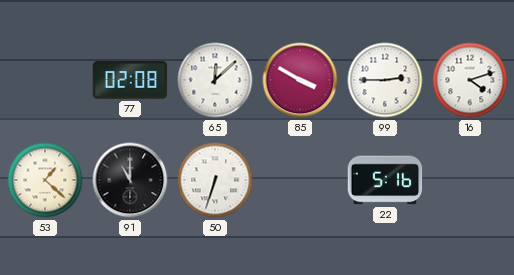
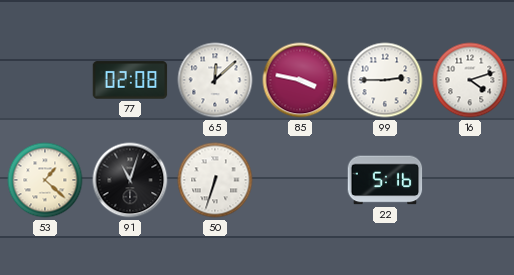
85: 3:50 -> 3:47 (300, 80)
91: 11:00 -> 11:03 (130, 180)
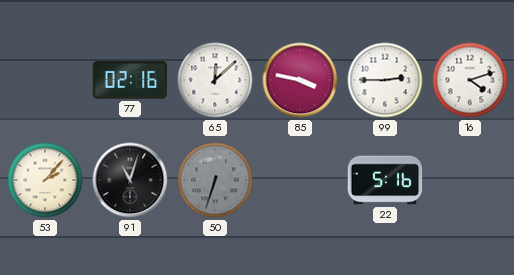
77: 02:08 -> 02:16 (130, 80)
53: 1:22 -> 2:07 (45, 180)
50 dial: white -> grey (215, 180)
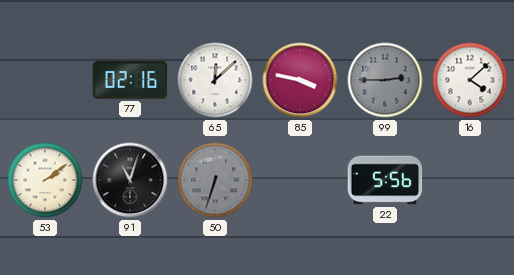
99 dial: white -> grey (385, 80)
16: 4:12 -> 4:08 (470, 80)
53: 2:07 -> 2:09 (45, 180)
22: 5:16 -> 5:56 (385, 180)
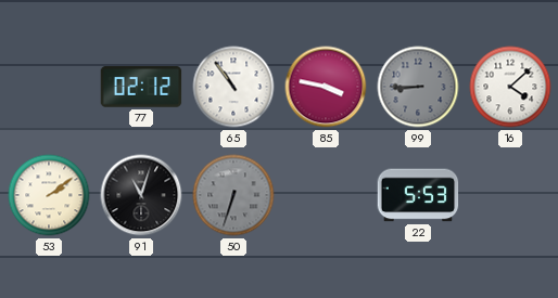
77: 02:16 -> 02:12 (141, 87)
65: 12:08 -> 10:54 (233, 87)
99: 2:45 -> 8:45 (418, 87)
22: 5:56 -> 5:53 (418, 195)
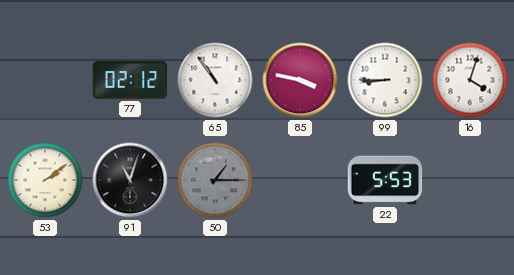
99 dial: grey -> white (385, 80)
16: 4:08 -> 4:03 (470, 80)
50: 6:33 -> 1:15 (215, 180)
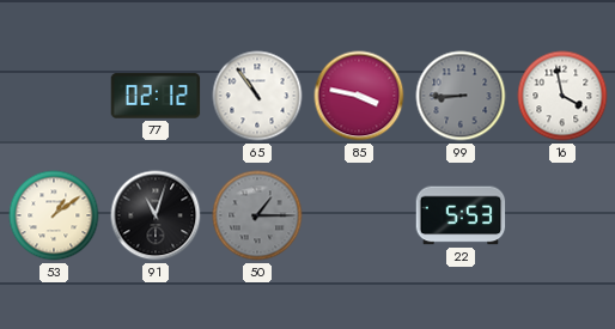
99 dial: white -> grey (461, 96)
16: 4:03 -> 3:58 (562, 96)
53: 2:09 -> 1:09 (54, 215)
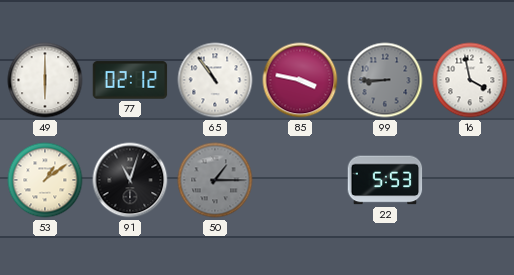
49: none -> 6:00 (45, 80)
